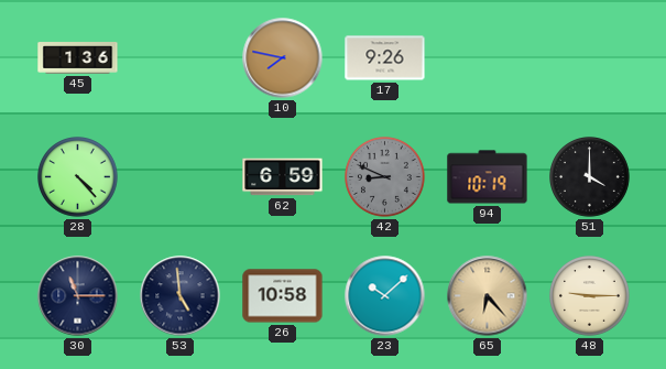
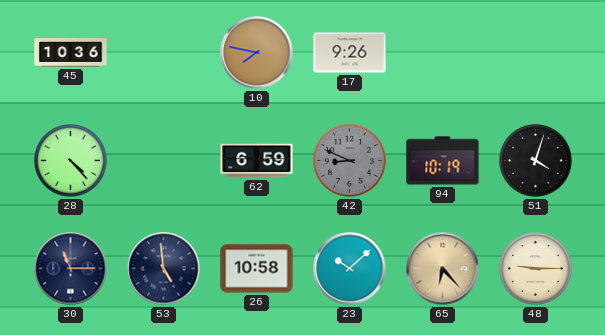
45: 1:36 -> 10:36 (71, 53)
51: 4:00 -> 4:03 (536, 161)
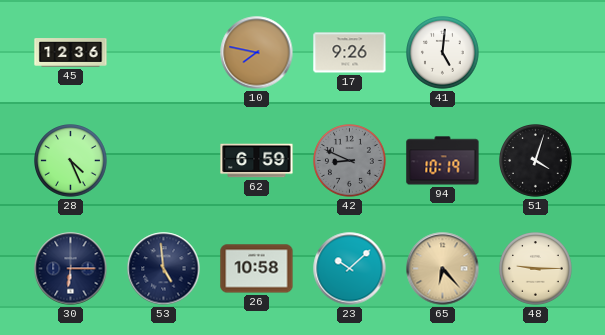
45: 10:36 -> 12:36 (71, 53)
41: none -> 5:01 (443, 53)
28: 4:23 -> 4:26 (71, 161)
30: 11:15 -> 6:15 (71, 269)
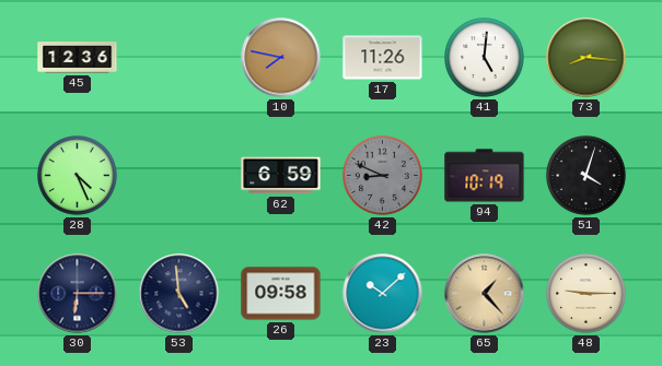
17: 9:26 -> 11:26 (383, 58)
73: none -> 8:16 (586, 58)
26: 10:58 -> 09:58 (281, 294)
65: 6:23 -> 1:23 (485, 294)
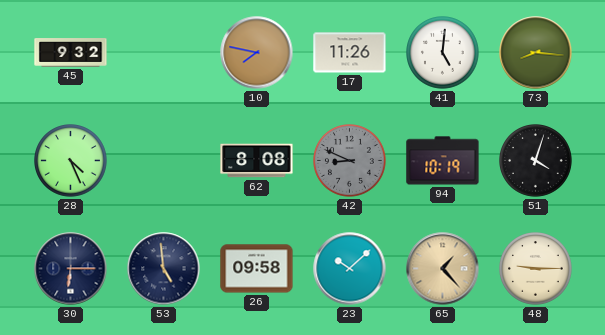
45: 12:36 -> 9:32 (71, 53)
62: 6:59 -> 8:08 (257, 161)
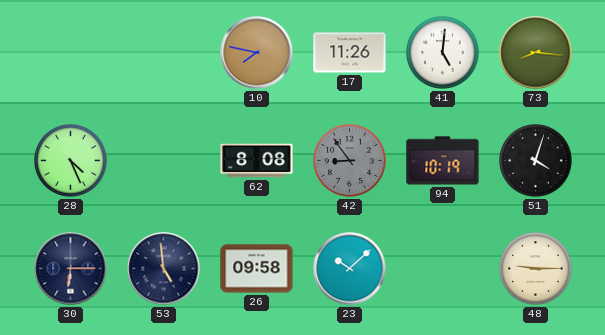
45: 9:32 -> none (71, 53)
42: 8:49 -> 8:54 (350, 161)
65: 1:23 -> none (443, 269)
